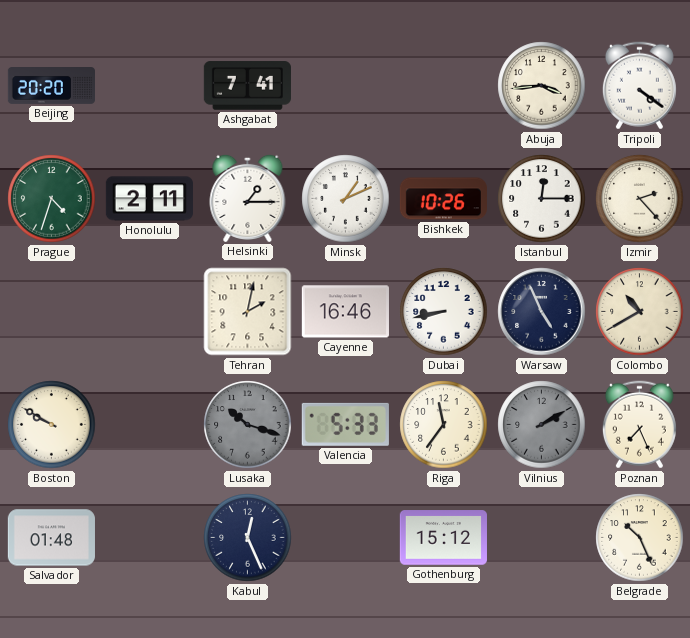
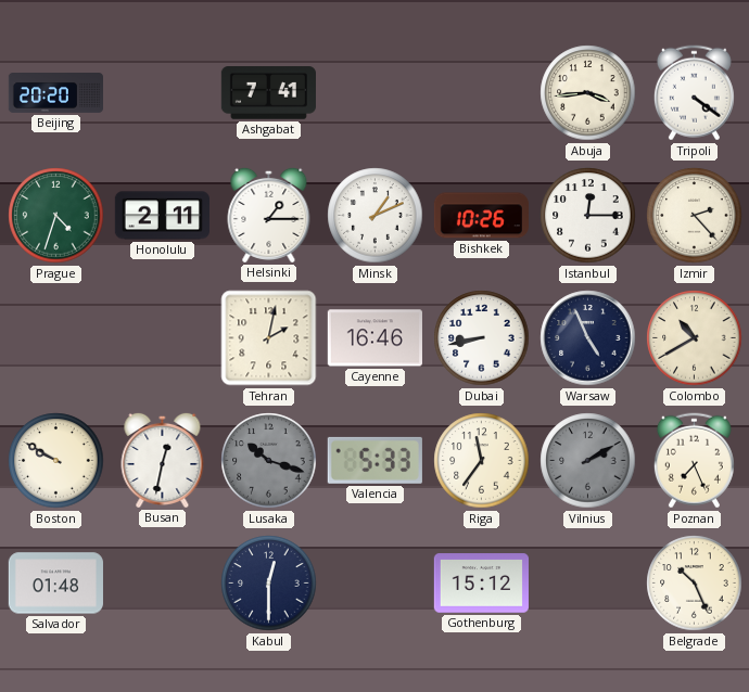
Busan: none -> 12:32 (163, 460)
Kabul: 12:26 -> 12:30 (269, 584)
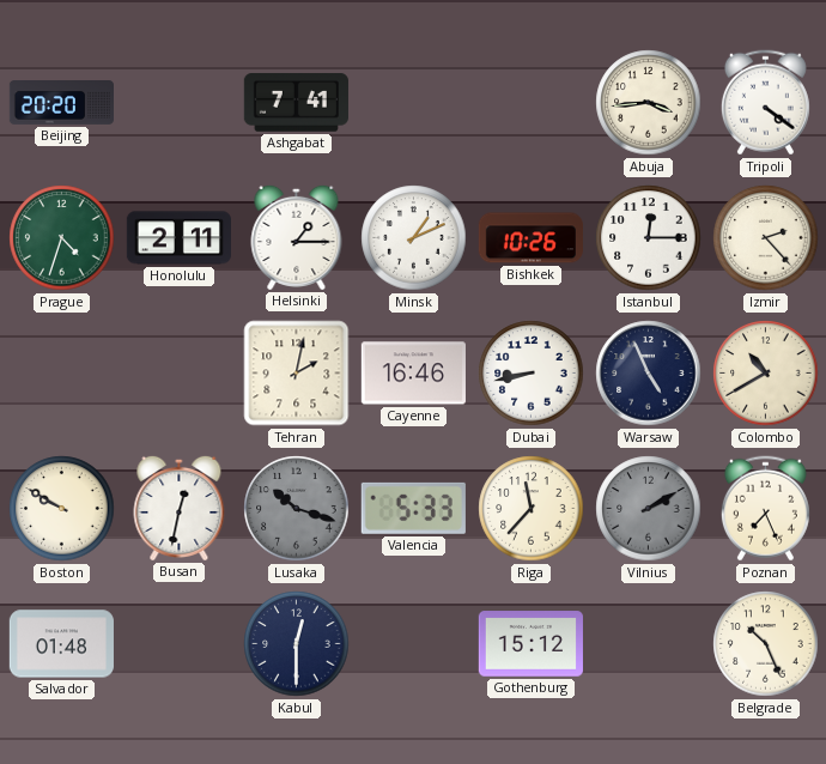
Riga: 11:36 -> 11:37 (532, 509)
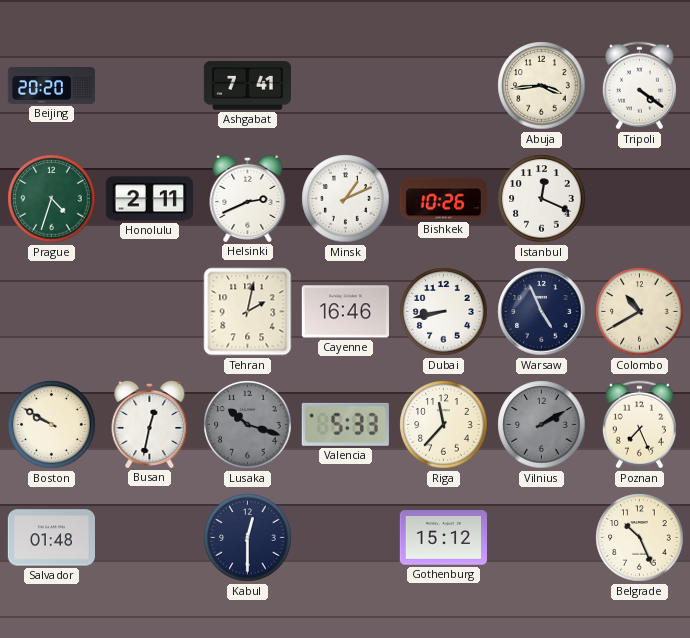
Helsinki: 1:15 -> 2:41 (248, 198)
Istanbul: 12:15 -> 12:19 (542, 199)
Izmir: 2:23 -> none (766, 238)
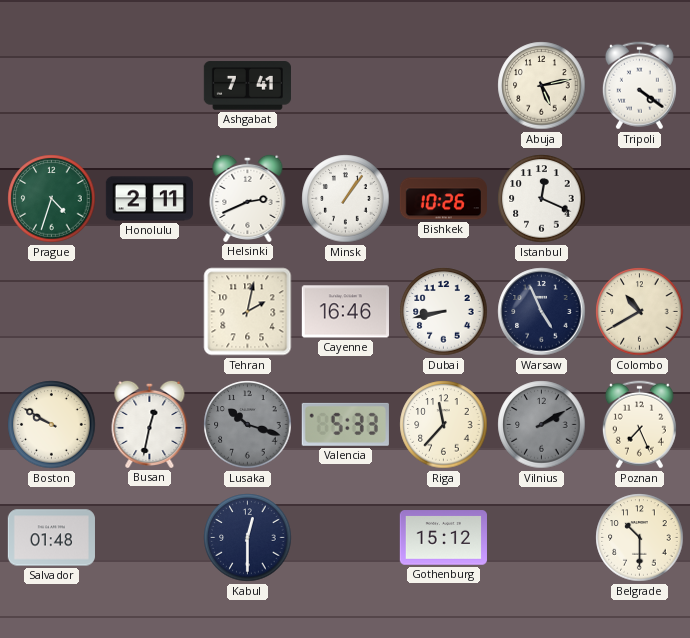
Beijing: 20:20 -> none (51, 86)
Abuja: 3:44 -> 5:13 (542, 86)
Minsk: 1:11 -> 1:06 (346, 199)
Belgrade: 10:26 -> 10:30 (640, 538)
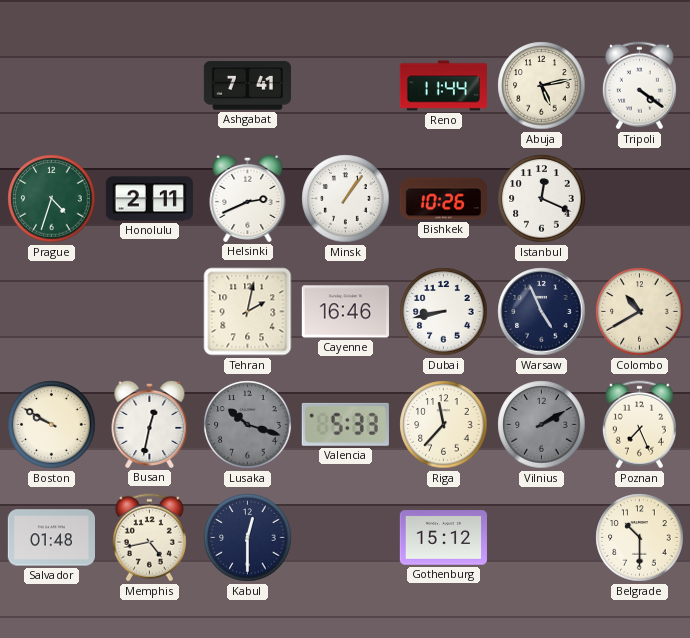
Reno: none -> 11:44 (443, 86)
Memphis: none -> 4:43 (149, 538)
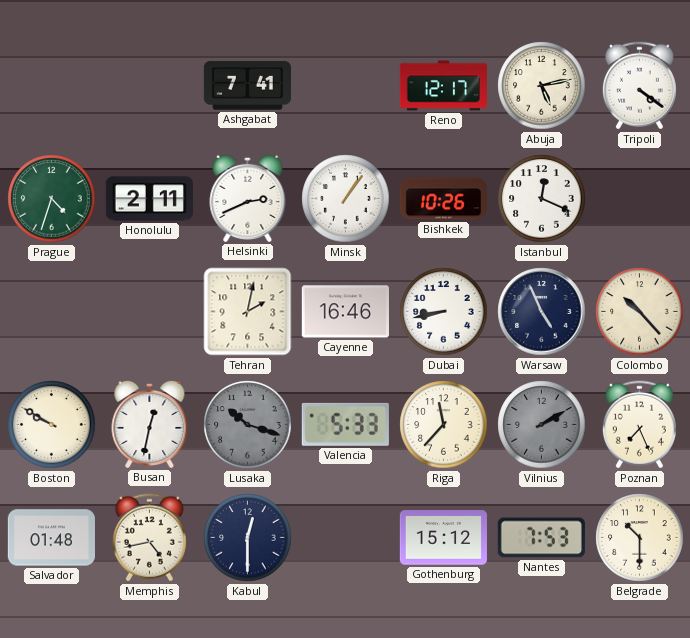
Reno: 11:44 -> 12:17 (443, 86)
Colombo: 10:40 -> 10:23 (640, 312)
Nantes: none -> 7:53 (541, 538)
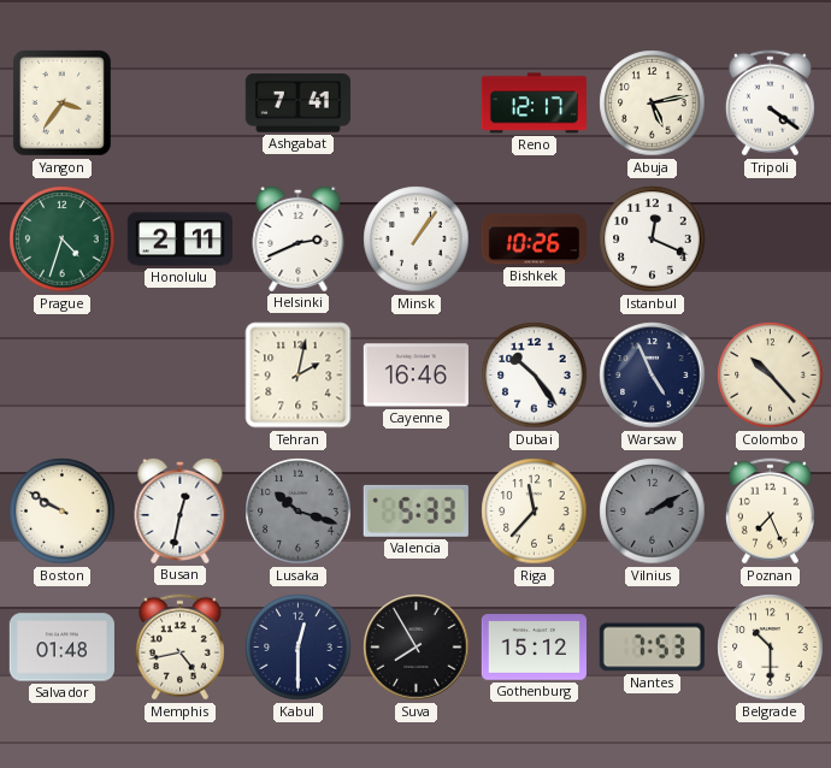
Yangon: none -> 3:36 (63, 104)
Dubai: 8:43 -> 10:24 (535, 376)
Suva: none -> 7:55 (417, 648)
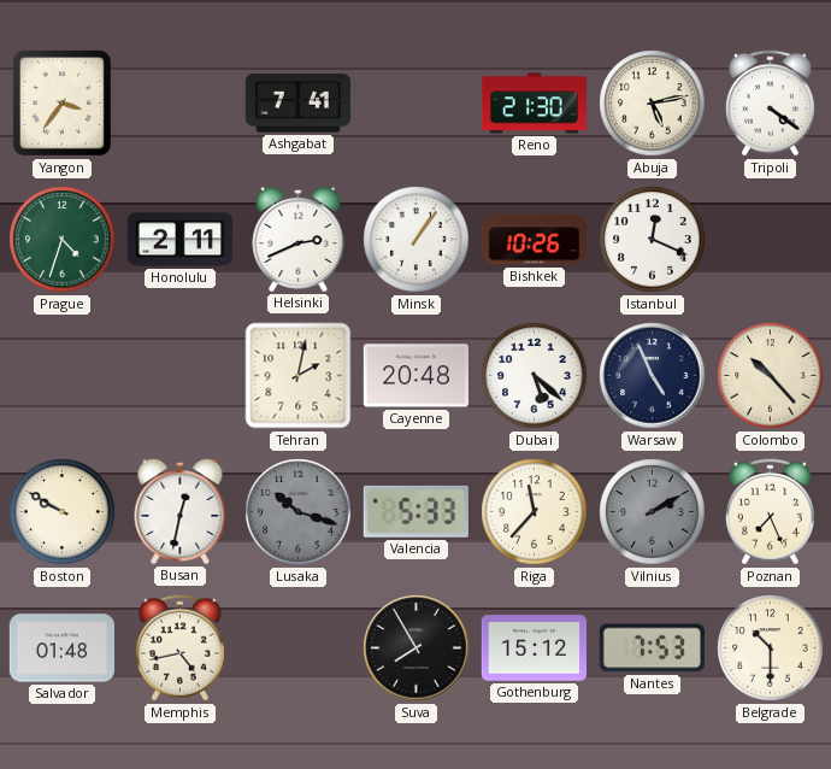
Reno: 12:17 -> 21:30 (534, 104)
Cayenne: 16:46 -> 20:48 (415, 376)
Dubai: 10:24 -> 5:22 (535, 376)
Kabul: 12:30 -> none (299, 648)
